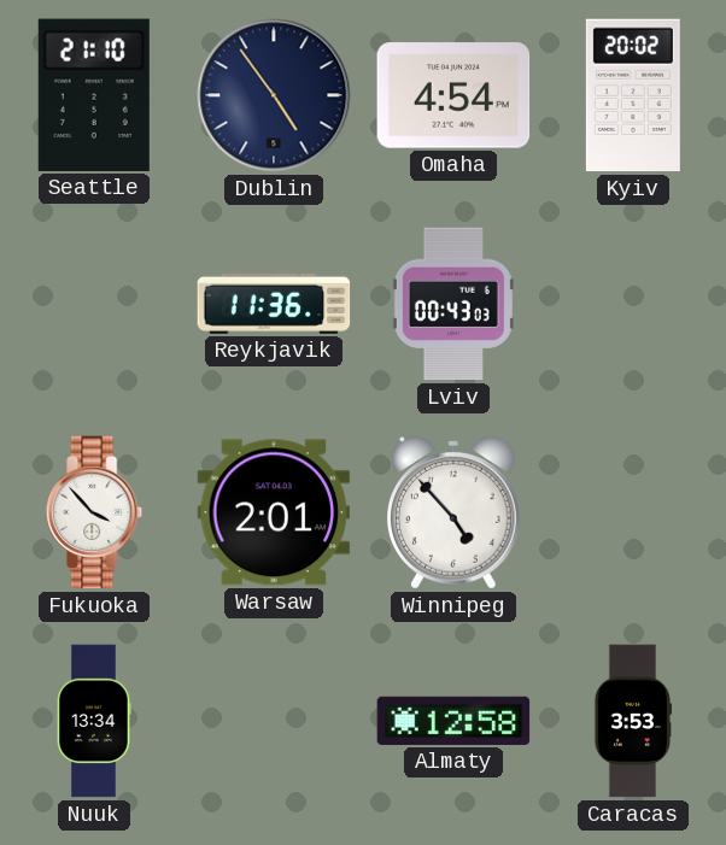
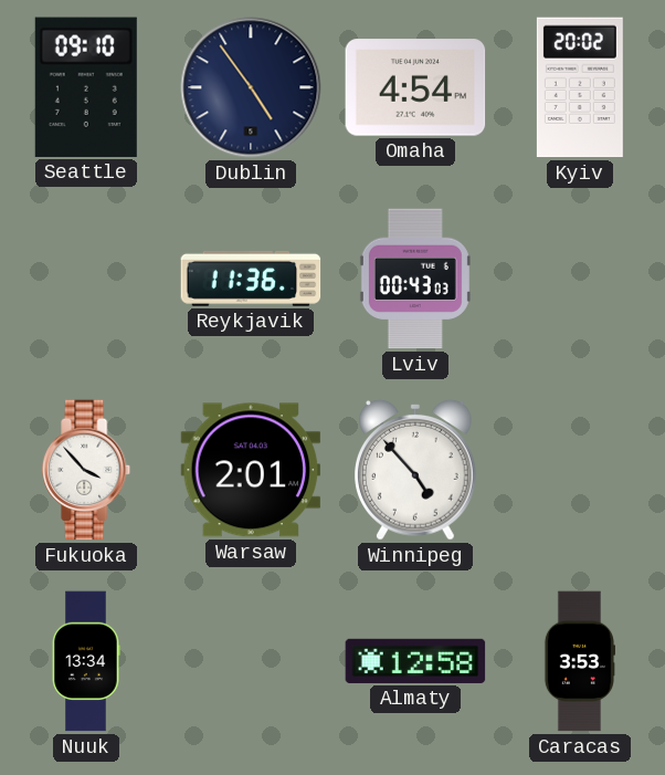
Seattle: 21:10 -> 09:10 (86, 87)
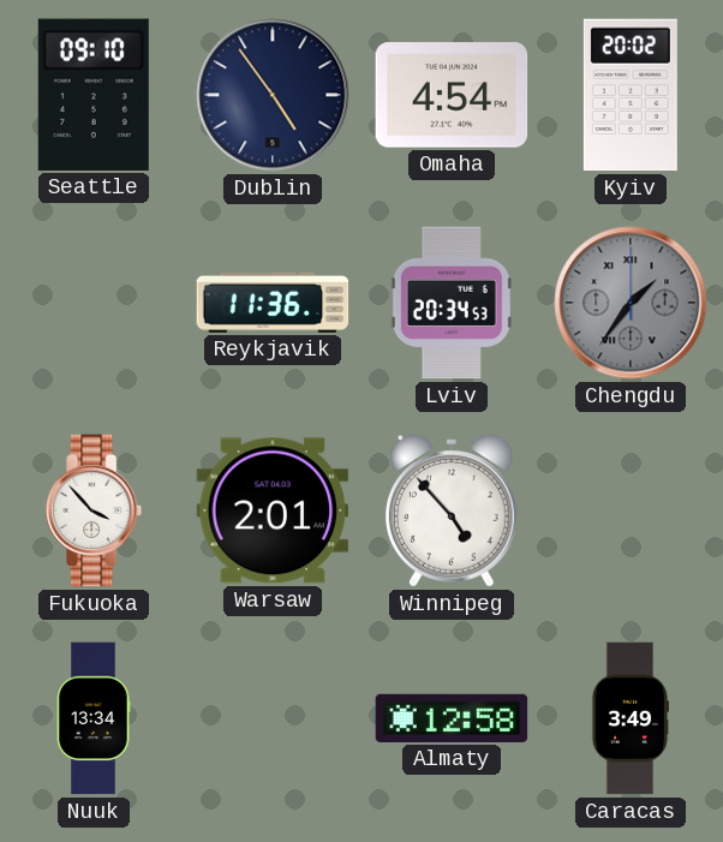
Lviv: 00:43 -> 20:34 (452, 303)
Chengdu: none -> 1:36 (631, 303)
Caracas: 3:53 -> 3:49 (629, 718)
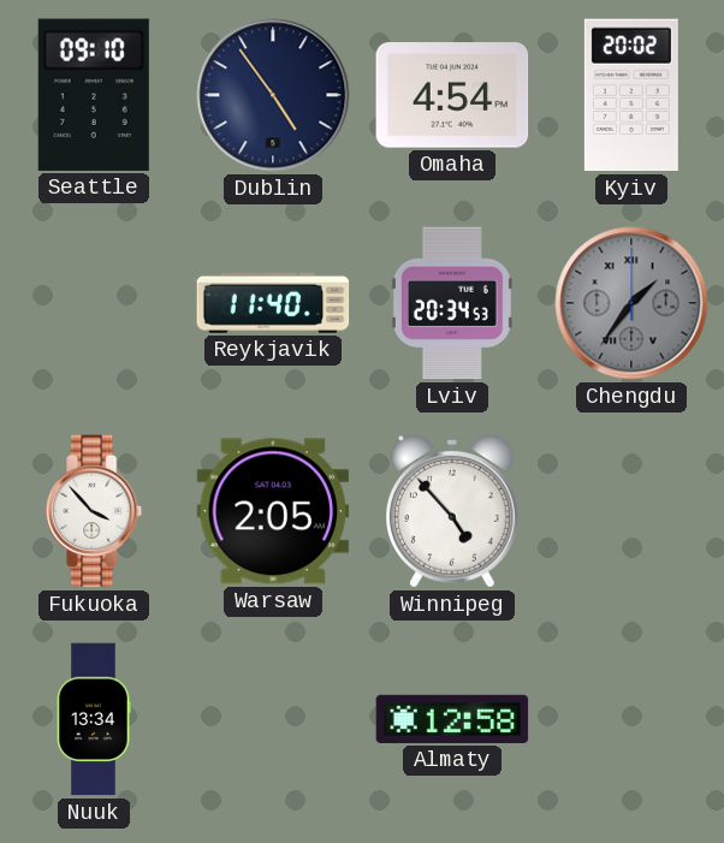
Reykjavik: 11:36 -> 11:40 (273, 303)
Warsaw: 2:01 -> 2:05 (273, 511)
Caracas: 3:49 -> none (629, 718)
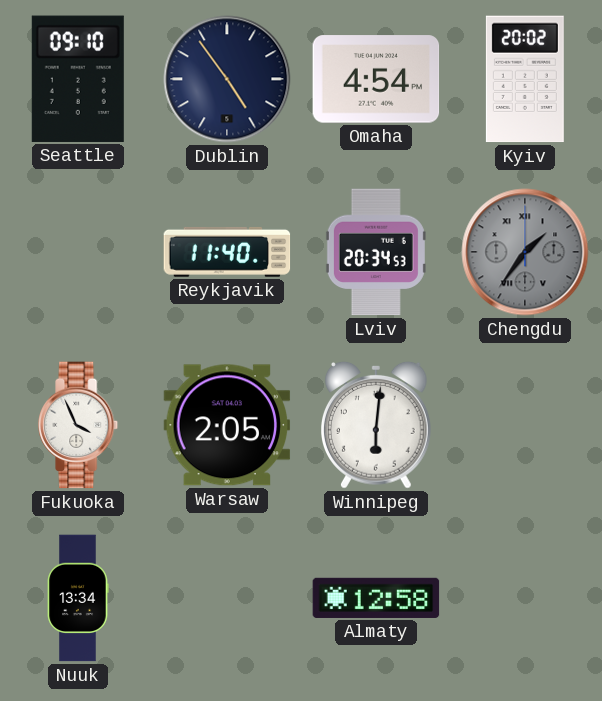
Fukuoka: 3:53 -> 3:56 (79, 425)
Winnipeg: 4:53 -> 6:01 (377, 426)
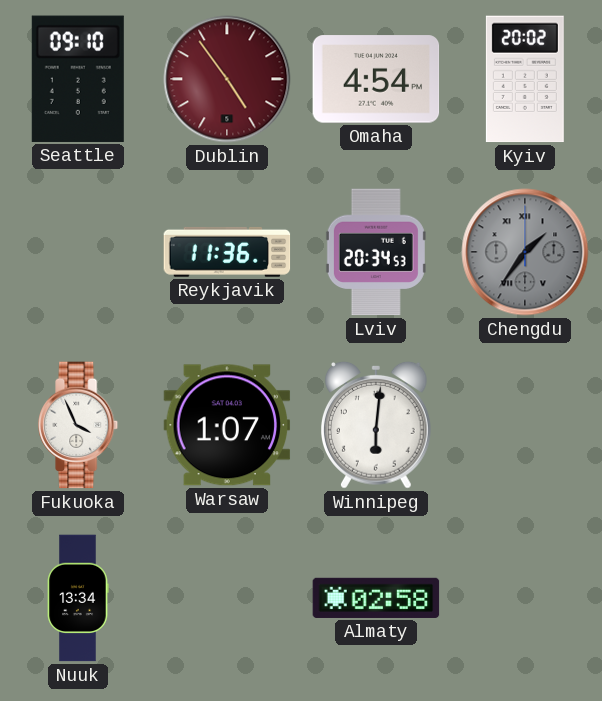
Dublin dial: navy -> burgundy (227, 79)
Reykjavik: 11:40 -> 11:36 (227, 252)
Warsaw: 2:05 -> 1:07 (227, 425)
Almaty: 12:58 -> 02:58 (376, 598)
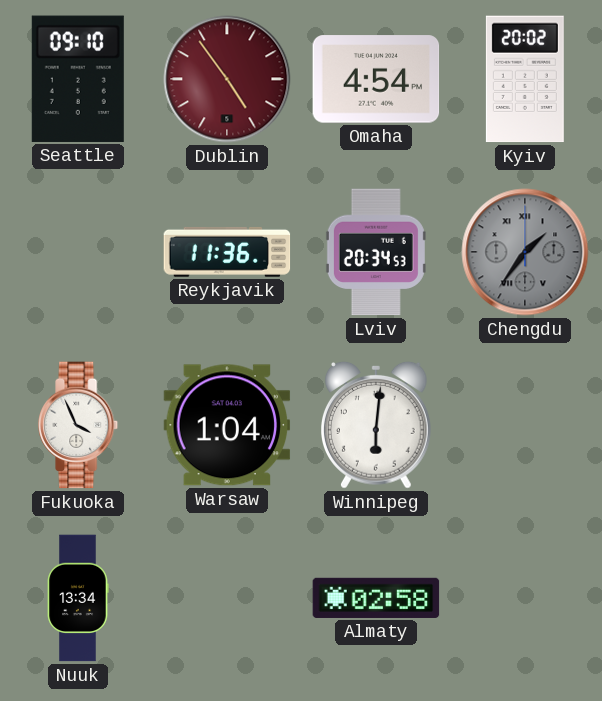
Warsaw: 1:07 -> 1:04 (227, 425)
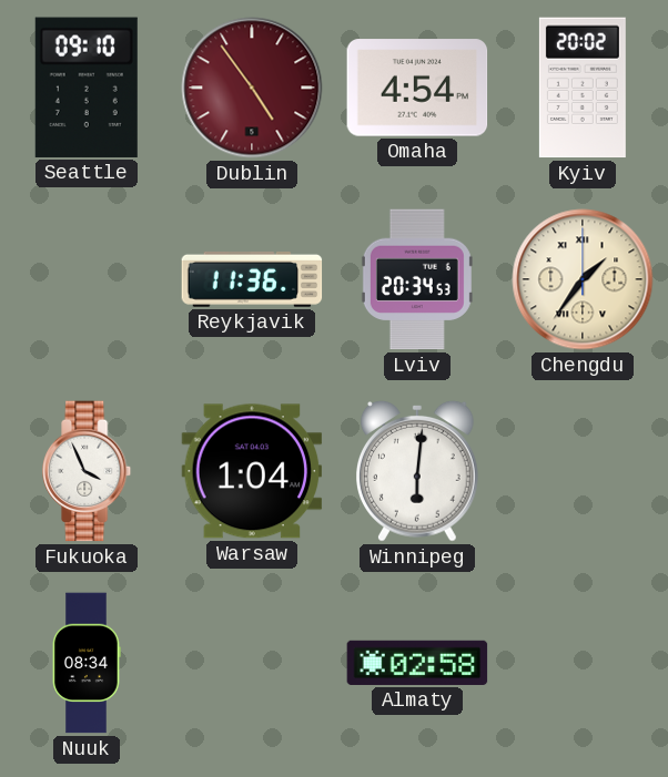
Chengdu dial: grey -> cream (583, 279)
Nuuk: 13:34 -> 08:34 (87, 663)
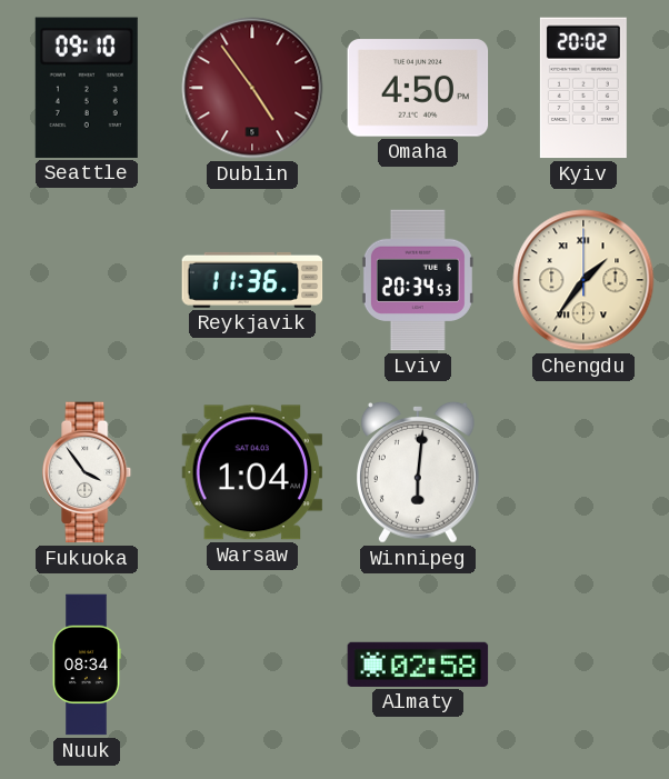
Omaha: 4:54 -> 4:50 (418, 88)
Fukuoka: 3:56 -> 3:54 (88, 472)
